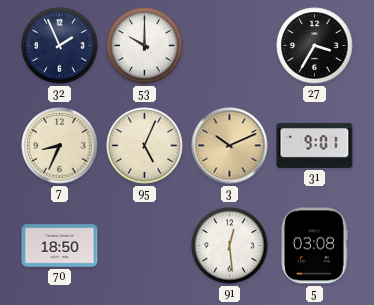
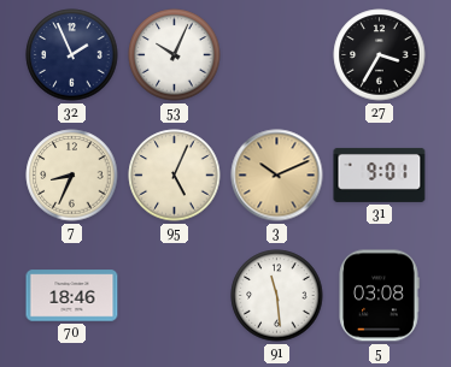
53: 10:00 -> 10:04 (175, 55)
70: 18:50 -> 18:46 (72, 296)
91: 12:29 -> 11:29 (277, 296)
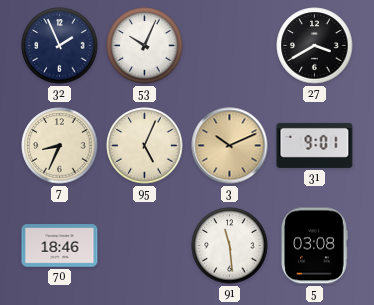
27: 3:35 -> 3:40 (315, 46)
